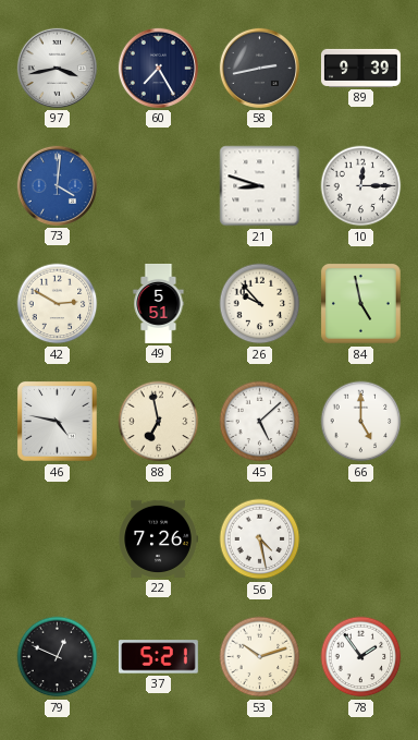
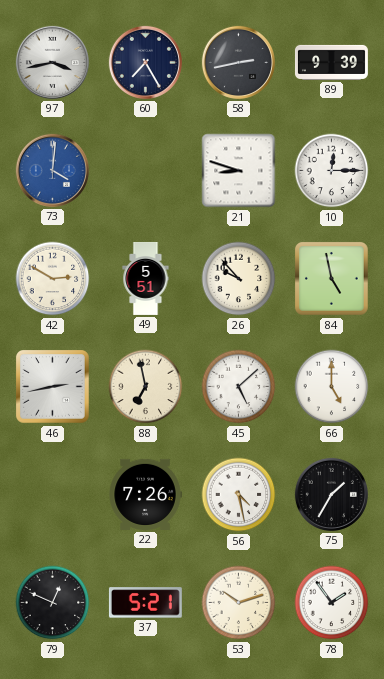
46: 4:47 -> 2:43 (53, 387)
75: none -> 1:35 (331, 494)
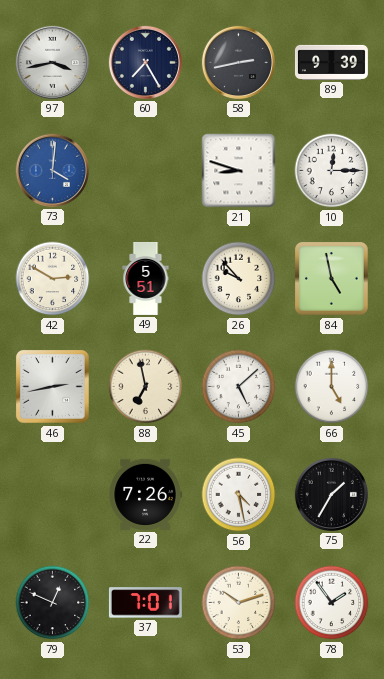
37: 5:21 -> 7:01 (145, 603)
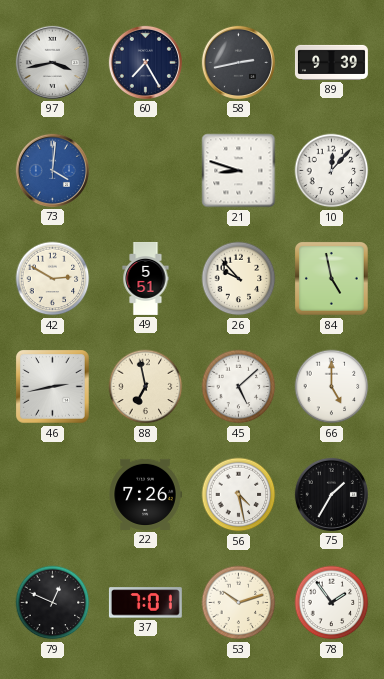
10: 12:15 -> 12:07 (332, 171)
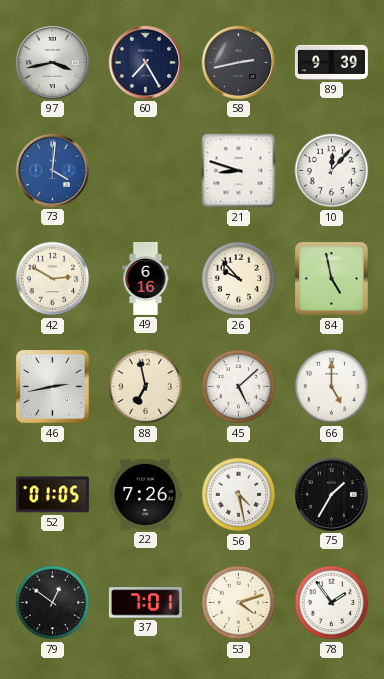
49: 5:51 -> 6:16 (146, 278)
52: none -> 01:05 (52, 495)
79: 12:49 -> 12:51 (53, 603)
53: 10:12 -> 4:12 (239, 603)
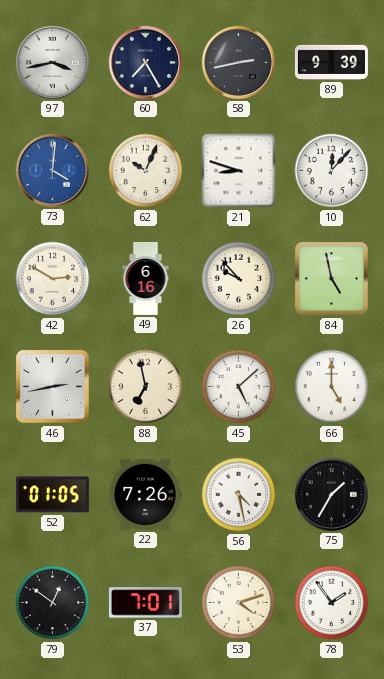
62: none -> 10:04 (146, 171)
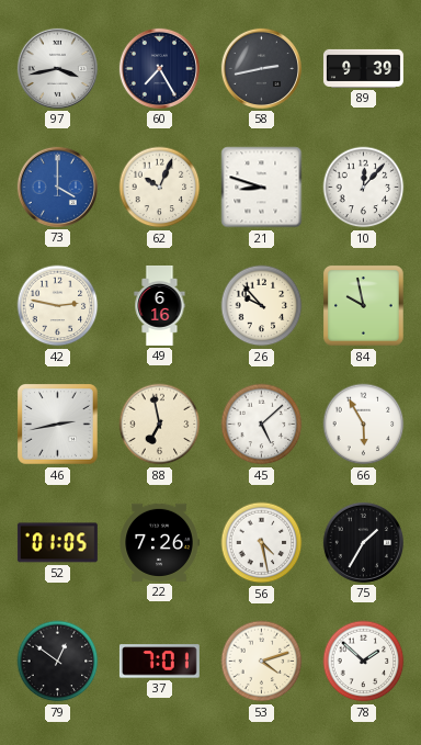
73: 4:01 -> 4:00 (57, 187)
42: 2:50 -> 2:47 (58, 306)
84: 4:58 -> 9:58 (364, 306)
66: 5:00 -> 5:55 (364, 425)
78: 1:54 -> 1:52 (364, 662)
